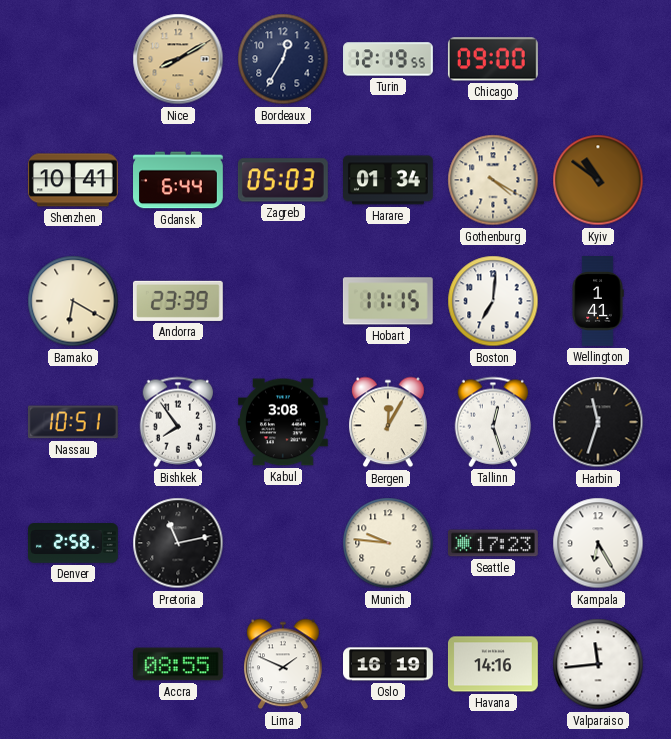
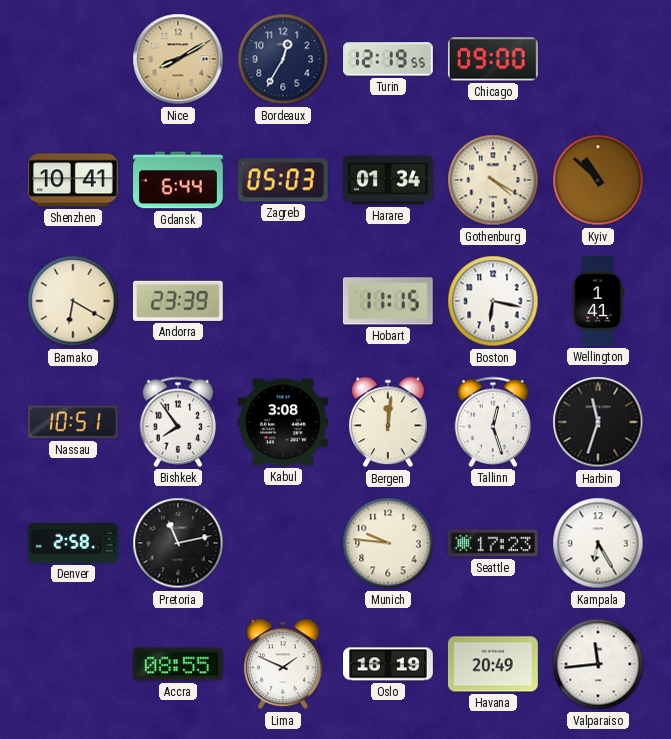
Kyiv: 10:51 -> 10:52 (598, 180)
Boston: 7:01 -> 6:17 (493, 301)
Bergen: 12:05 -> 12:01 (389, 422)
Havana: 14:16 -> 20:49 (493, 664)
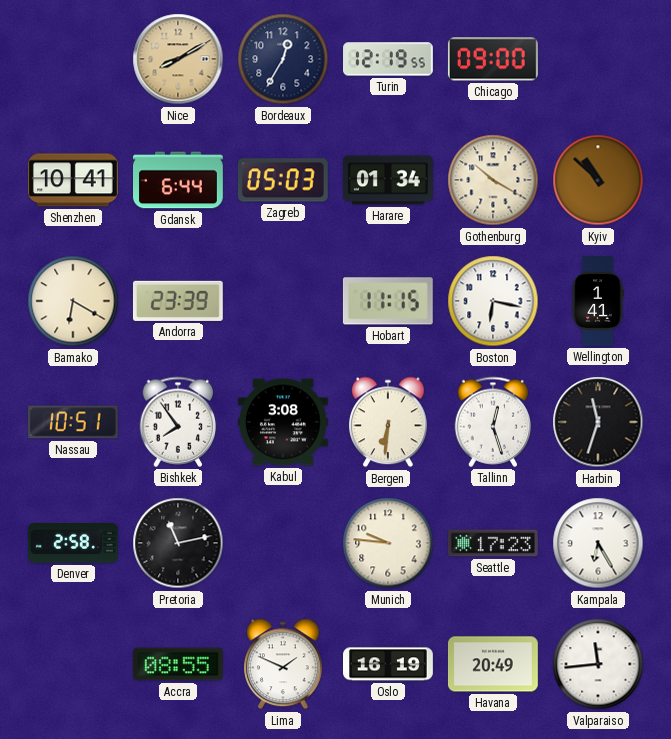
Gothenburg: 4:20 -> 10:20 (493, 180)
Bergen: 12:01 -> 6:31 (389, 422)
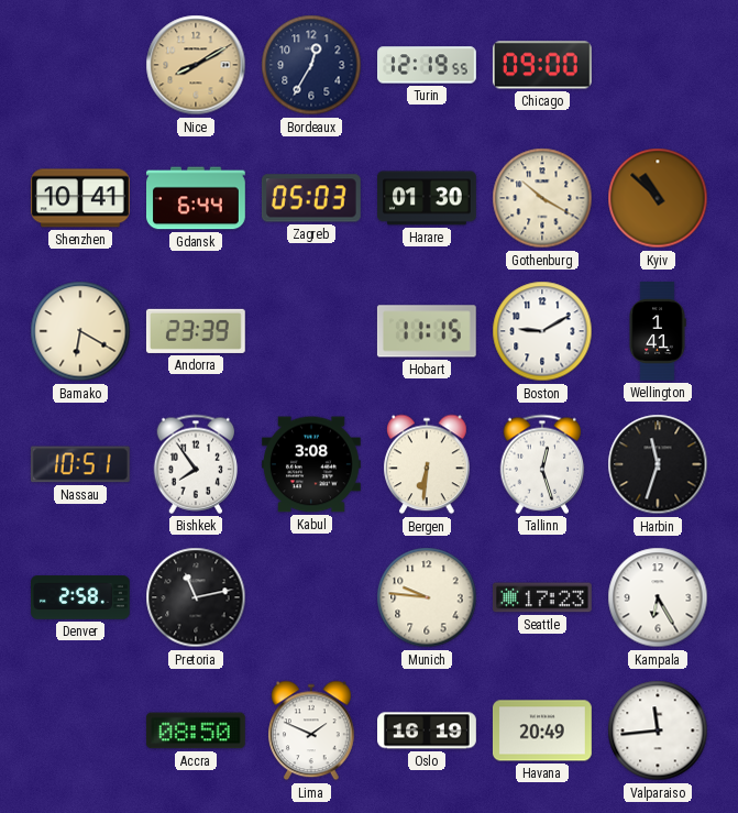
Harare: 01:34 -> 01:30 (428, 198)
Boston: 6:17 -> 9:10 (542, 331)
Accra: 08:55 -> 08:50 (196, 730)
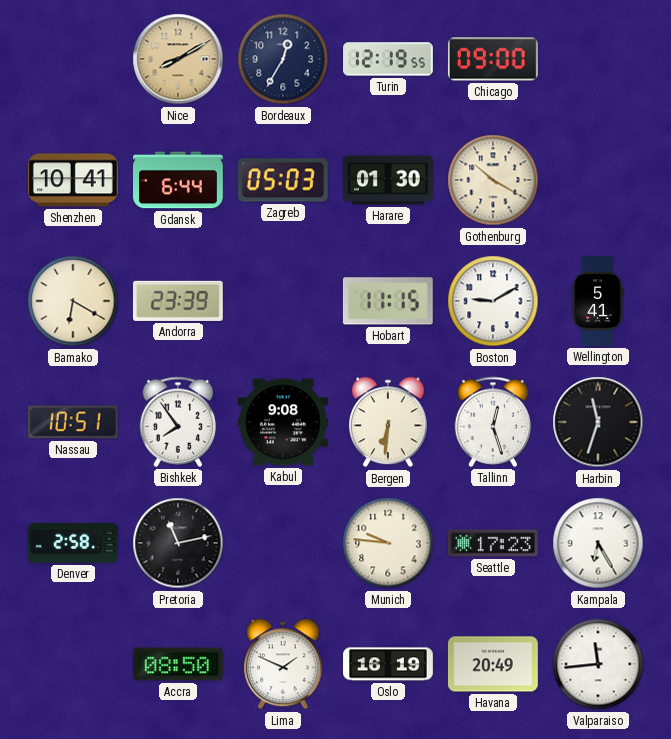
Kyiv: 10:52 -> none (658, 198)
Wellington: 1:41 -> 5:41 (598, 302)
Kabul: 3:08 -> 9:08 (284, 422)
